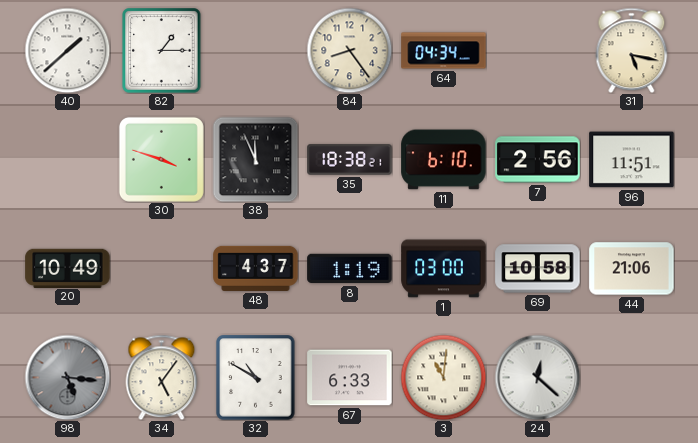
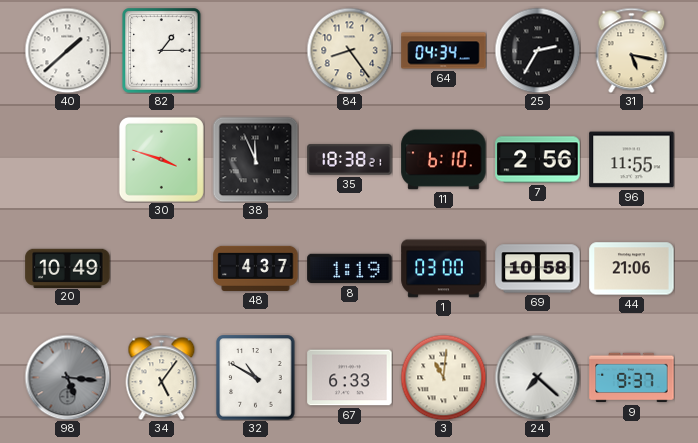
25: none -> 2:35 (537, 50)
96: 11:51 -> 11:55 (632, 160)
24: 12:22 -> 7:22 (537, 377)
9: none -> 9:37 (632, 378)
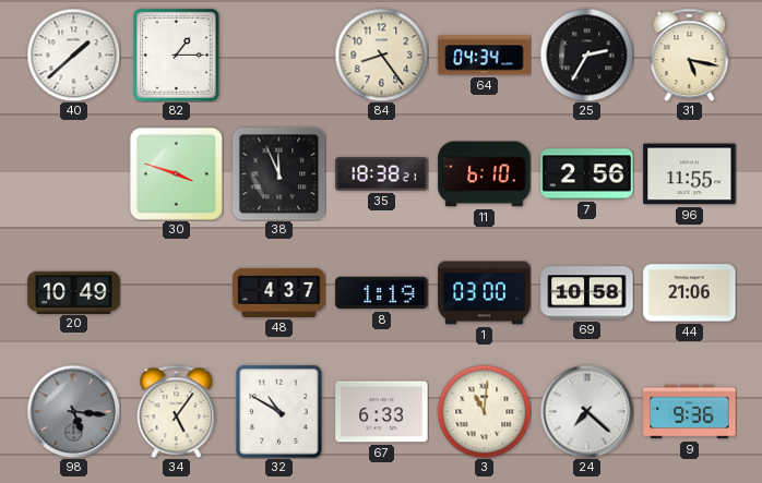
9: 9:37 -> 9:36 (690, 412)
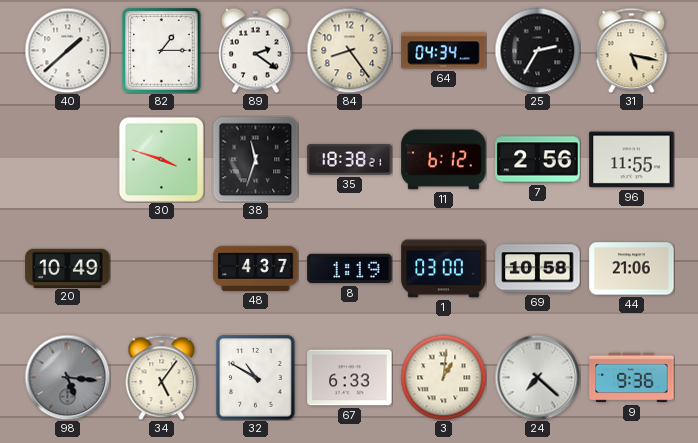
89: none -> 2:21 (256, 50)
38: 11:56 -> 11:33 (255, 159)
11: 6:10 -> 6:12 (444, 160)
3: 11:01 -> 1:01 (443, 377)
